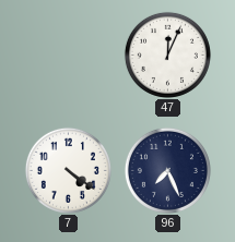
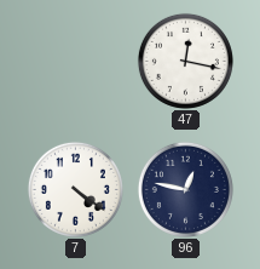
47: 12:04 -> 12:17 (185, 61)
96: 7:26 -> 12:47 (185, 189)
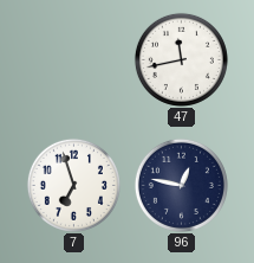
47: 12:17 -> 11:43 (181, 59)
7: 4:21 -> 6:57 (73, 185)
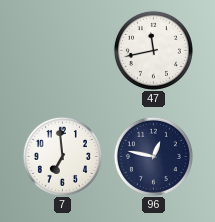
7: 6:57 -> 6:59 (62, 156)
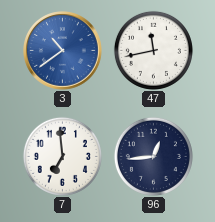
3: none -> 10:39 (63, 51)
96: 12:47 -> 12:44 (153, 156)
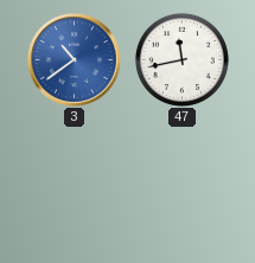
7: 6:59 -> none (62, 156)
96: 12:44 -> none (153, 156)
